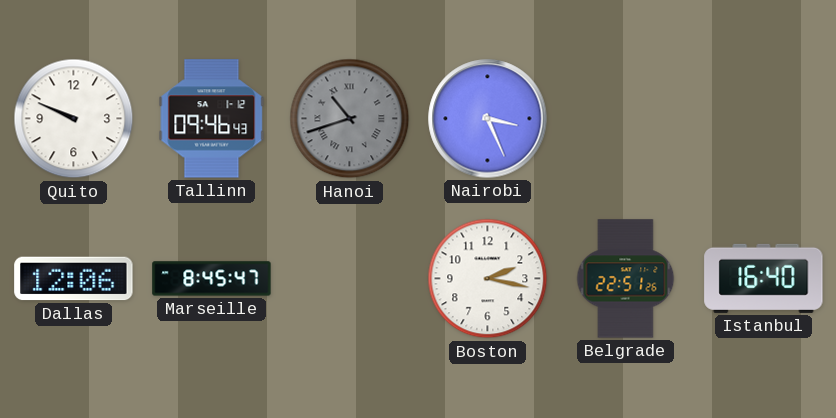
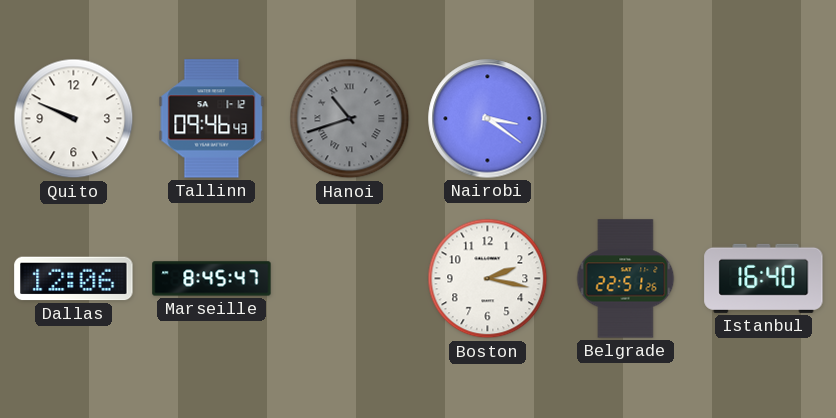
Nairobi: 3:26 -> 3:21 (488, 119)
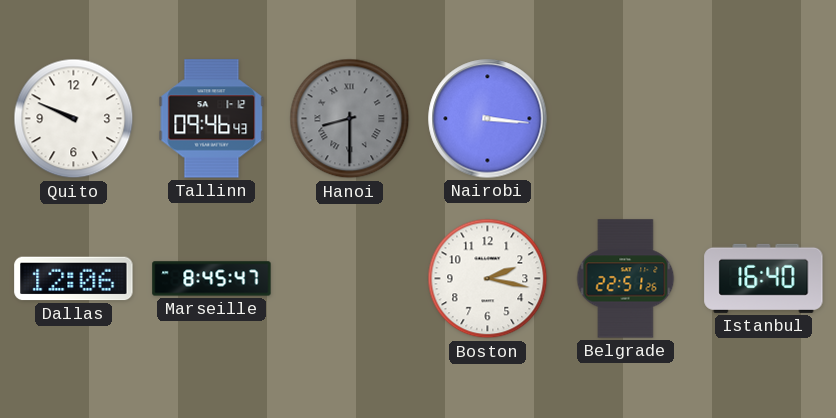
Hanoi: 10:42 -> 8:30 (350, 119)
Nairobi: 3:21 -> 3:16 (488, 119)
